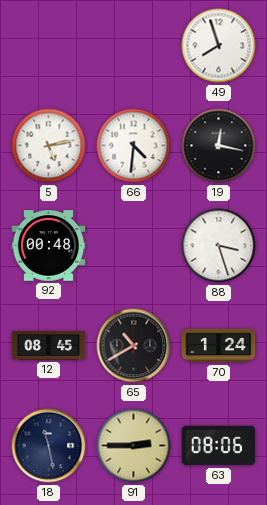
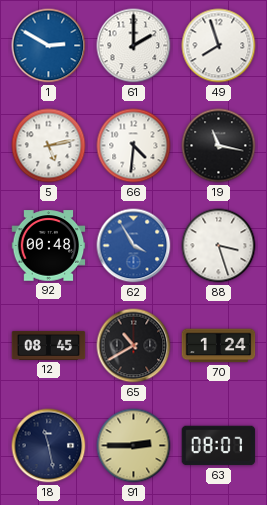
1: none -> 2:50 (49, 46)
61: none -> 2:00 (134, 46)
19: 12:17 -> 11:17 (219, 146)
62: none -> 3:55 (134, 246)
63: 08:06 -> 08:07 (219, 446)
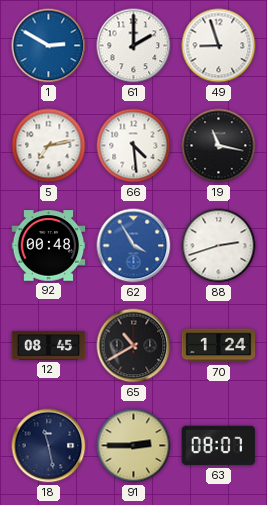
49: 7:57 -> 8:57 (219, 46)
5: 5:13 -> 7:13 (49, 146)
66: 4:31 -> 4:29 (134, 146)
88: 3:27 -> 2:42 (219, 246)
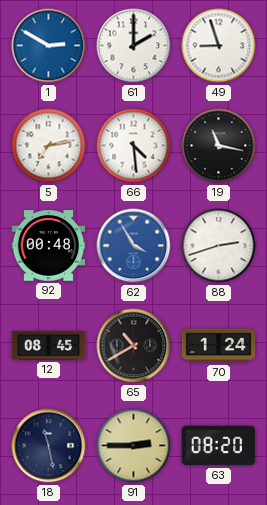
63: 08:07 -> 08:20 (219, 446)
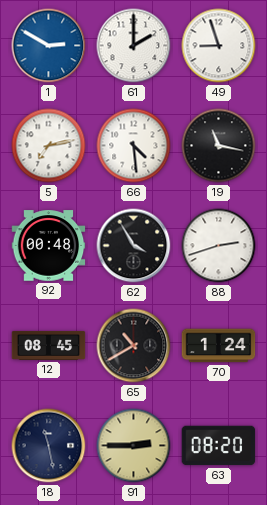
62 dial: blue -> black (134, 246)
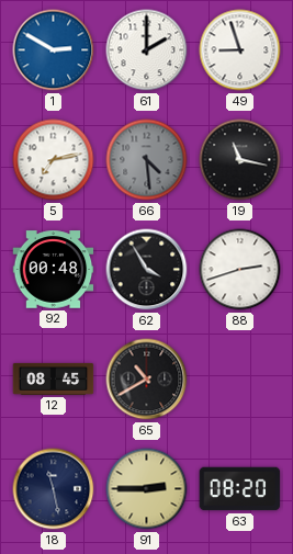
66 dial: white -> grey (147, 160)
70: 1:24 -> none (219, 346)
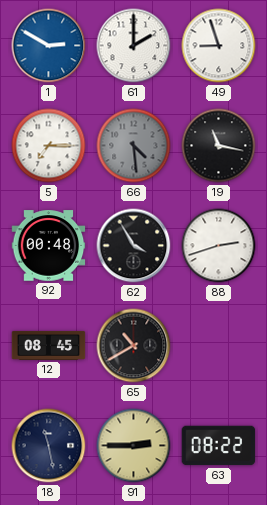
5: 7:13 -> 7:15 (49, 146)
63: 08:20 -> 08:22 (219, 446)
